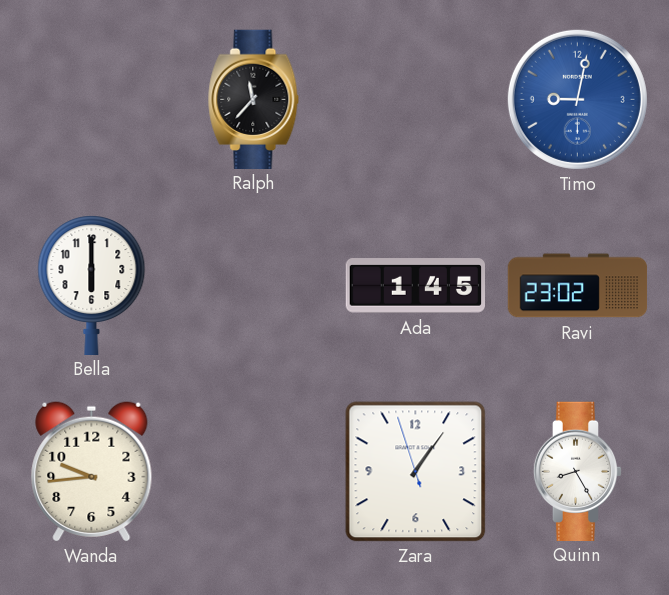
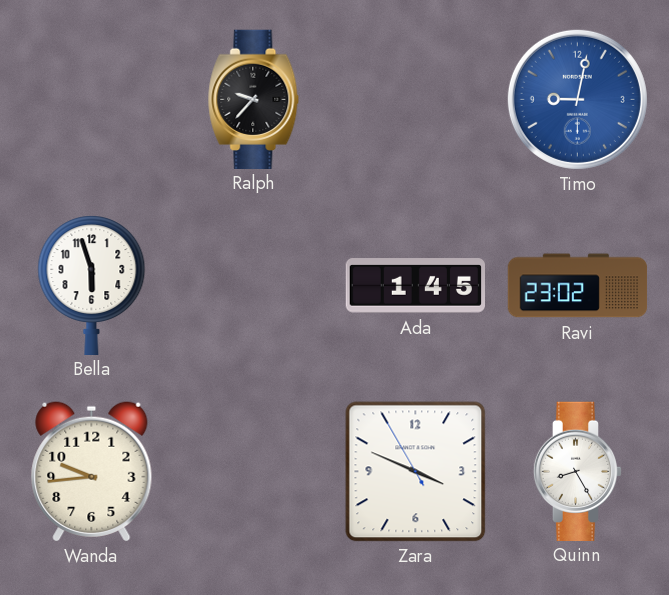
Ralph: 11:37 -> 9:37 (254, 99)
Bella: 6:00 -> 5:57 (92, 285)
Zara: 1:05 -> 3:48 (416, 472)
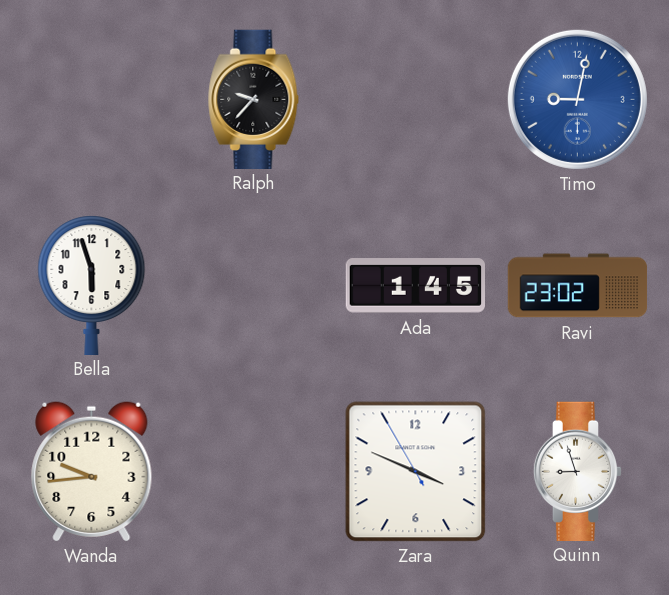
Quinn: 8:25 -> 8:57 (578, 471)
